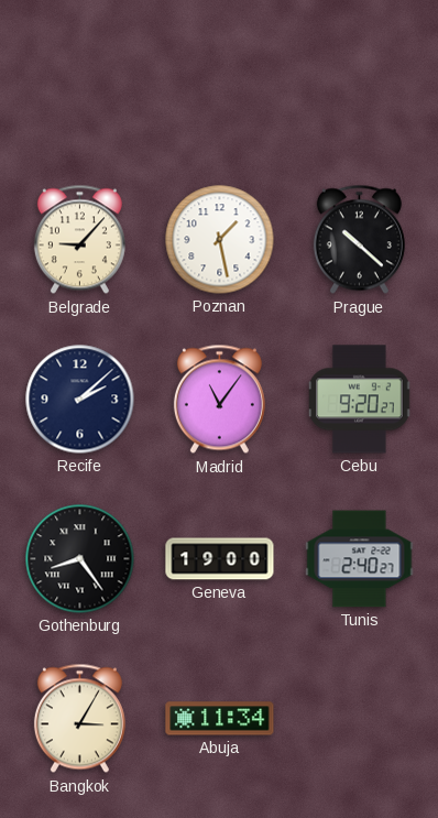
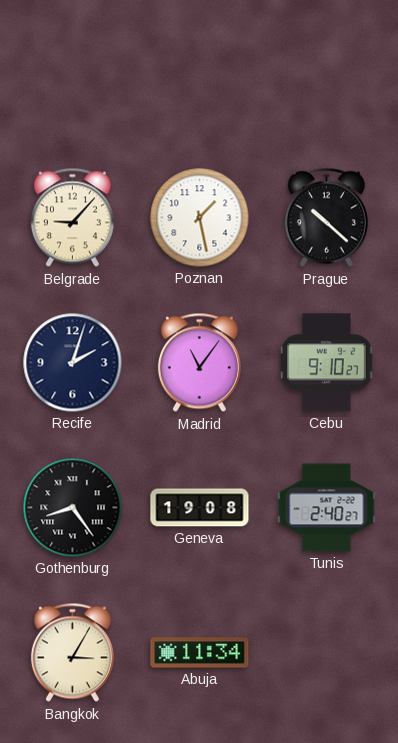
Recife: 2:08 -> 2:03 (73, 363)
Cebu: 9:20 -> 9:10 (327, 363)
Geneva: 19:00 -> 19:08 (200, 508)
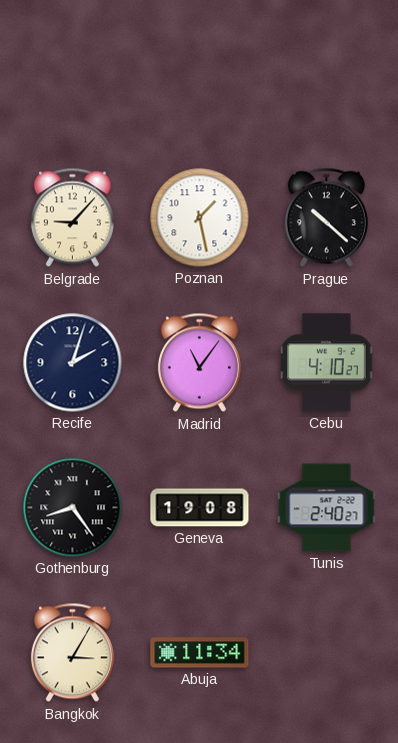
Cebu: 9:10 -> 4:10 (327, 363)
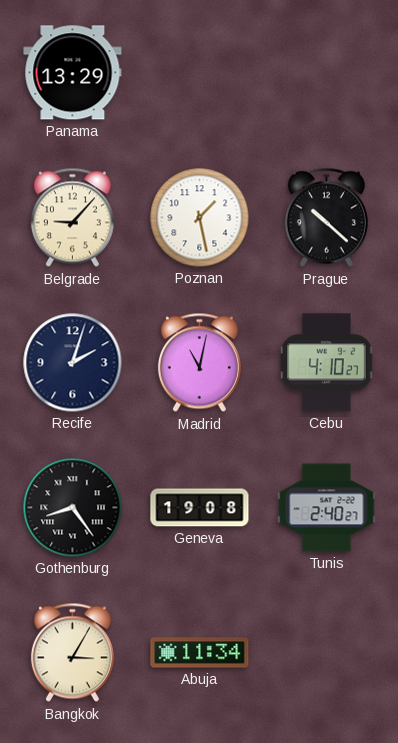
Panama: none -> 13:29 (73, 73)
Madrid: 11:06 -> 11:02 (199, 363)
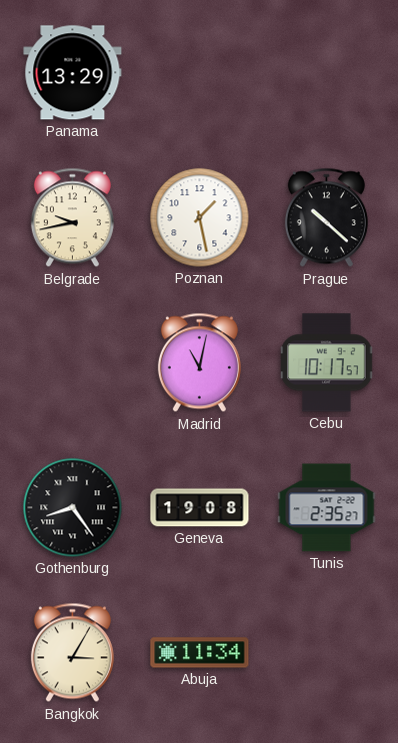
Belgrade: 9:07 -> 9:43 (72, 218)
Recife: 2:03 -> none (73, 363)
Cebu: 4:10 -> 10:17 (327, 363)
Tunis: 2:40 -> 2:35 (327, 508)
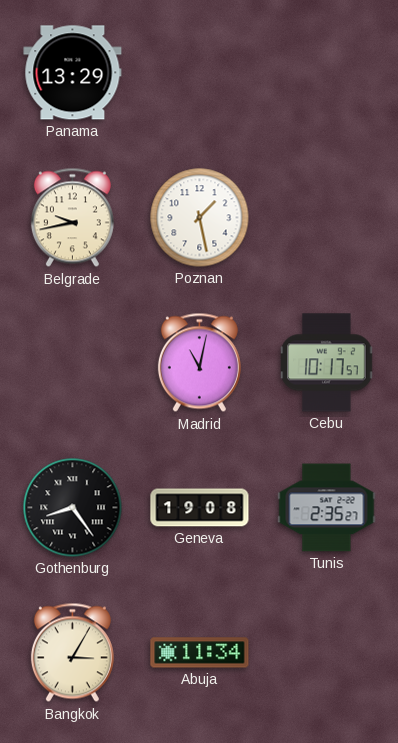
Prague: 10:22 -> none (326, 218)
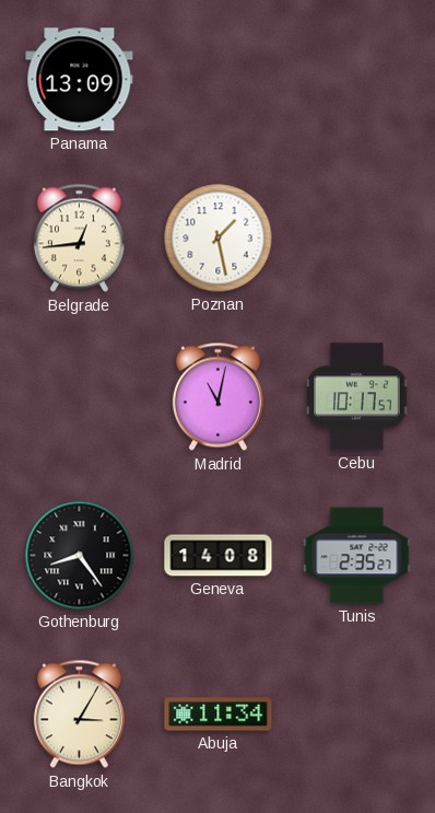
Panama: 13:29 -> 13:09 (80, 80)
Belgrade: 9:43 -> 12:44 (79, 239)
Geneva: 19:08 -> 14:08 (219, 556)
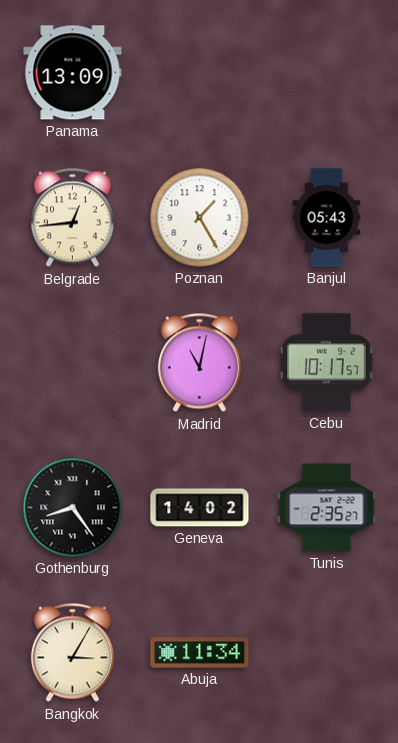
Poznan: 1:28 -> 1:25 (200, 218)
Banjul: none -> 05:43 (327, 218)
Geneva: 14:08 -> 14:02 (200, 508)
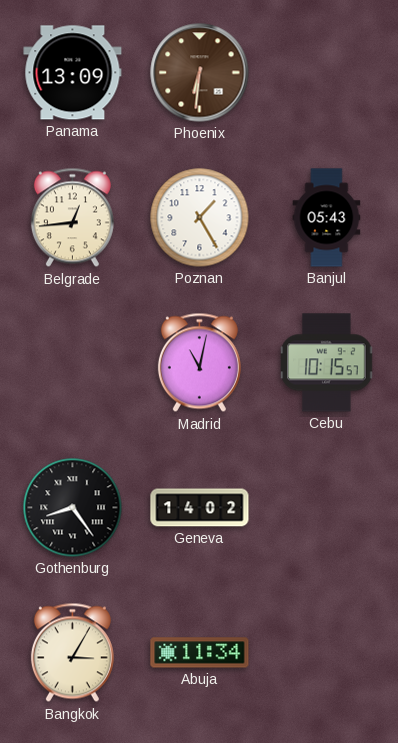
Phoenix: none -> 6:31 (200, 73)
Cebu: 10:17 -> 10:15 (327, 363)
Tunis: 2:35 -> none (327, 508)
